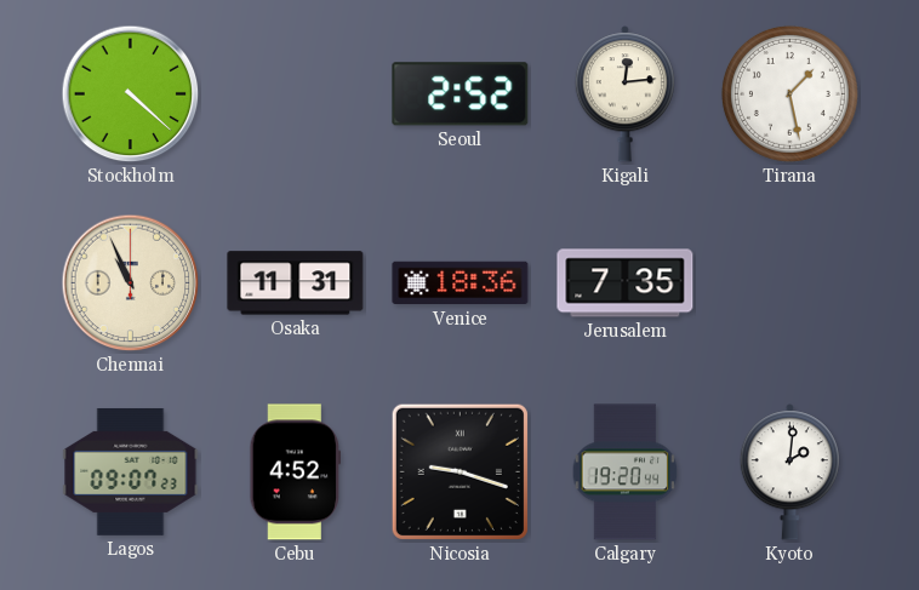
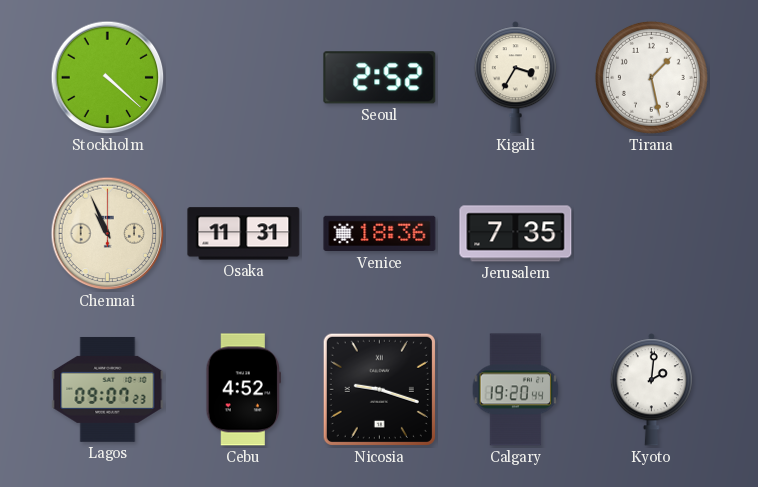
Kigali: 12:14 -> 3:35 (515, 78)
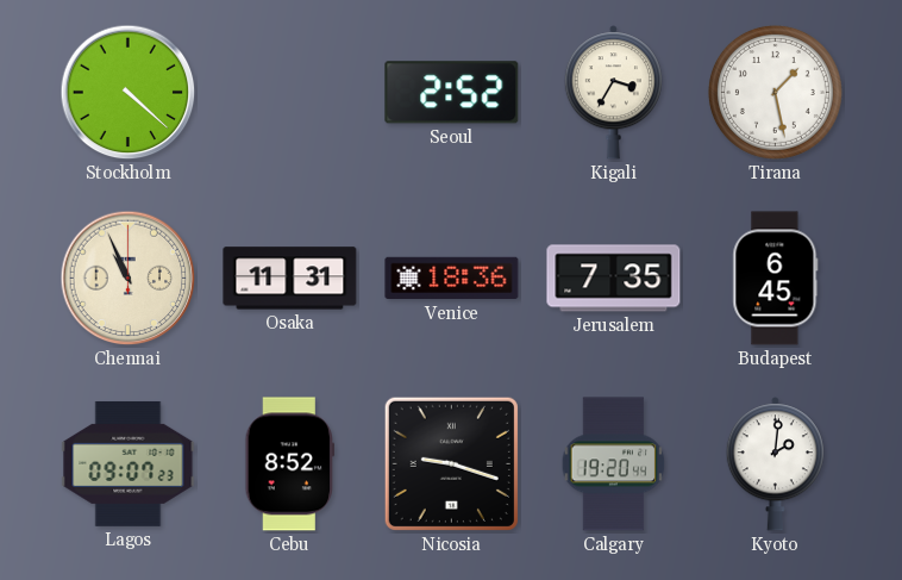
Budapest: none -> 6:45 (776, 279)
Cebu: 4:52 -> 8:52 (289, 464)
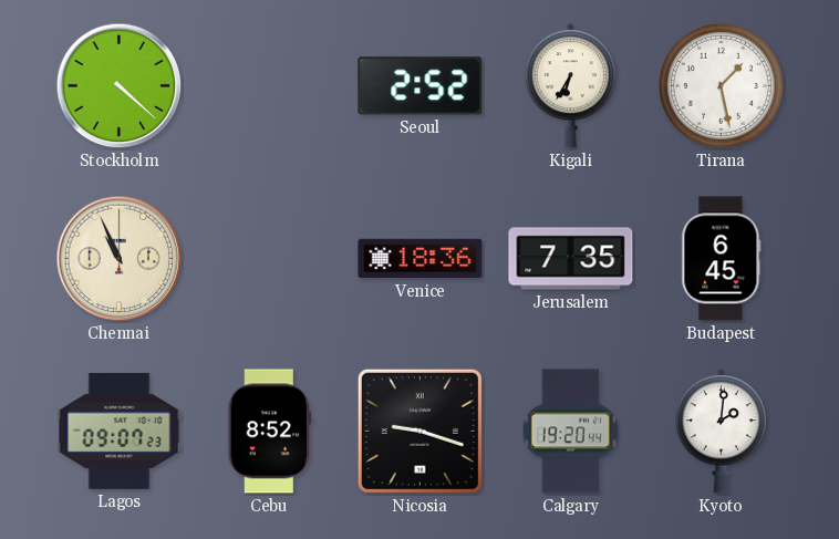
Kigali: 3:35 -> 6:35 (570, 86)
Osaka: 11:31 -> none (290, 279)
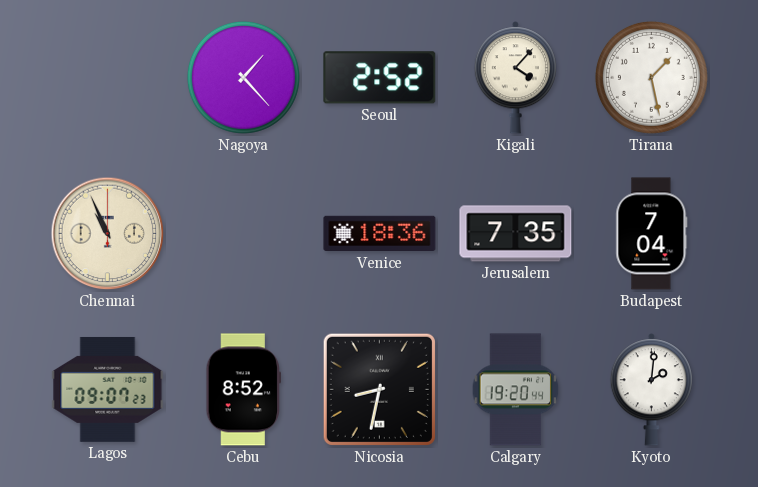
Stockholm: 4:22 -> none (120, 86)
Nagoya: none -> 1:23 (243, 77)
Kigali: 6:35 -> 4:07 (515, 78)
Budapest: 6:45 -> 7:04 (652, 234)
Nicosia: 9:18 -> 8:32 (379, 389)
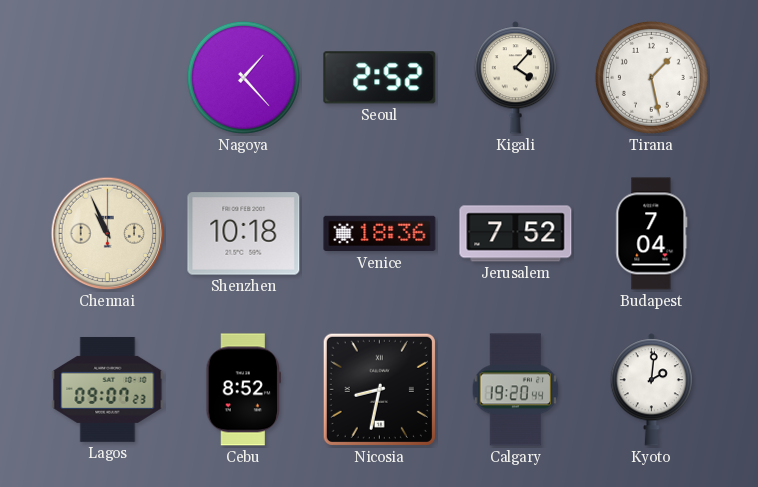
Shenzhen: none -> 10:18 (244, 234)
Jerusalem: 7:35 -> 7:52 (516, 234)
